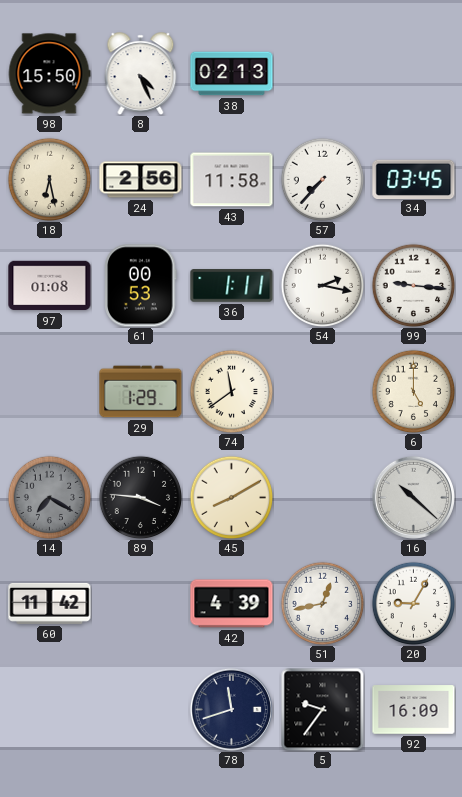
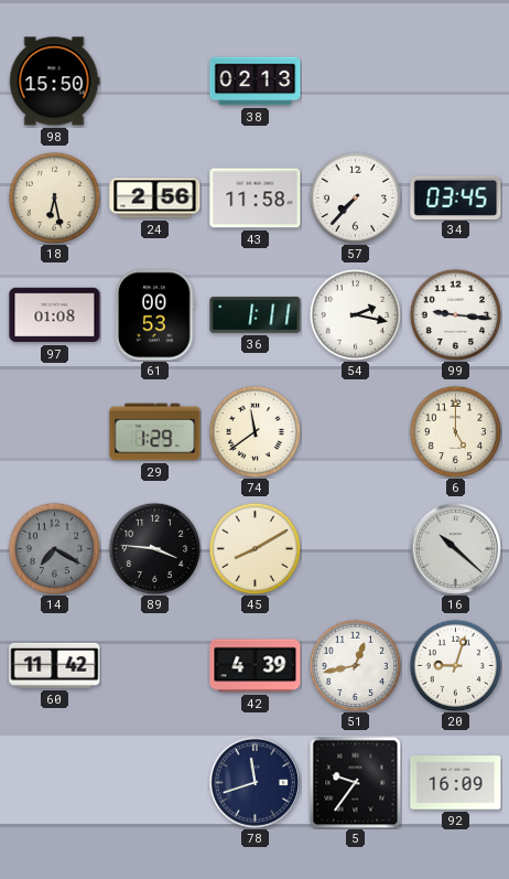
8: 4:26 -> none (141, 74)
20: 9:05 -> 9:03 (455, 665)
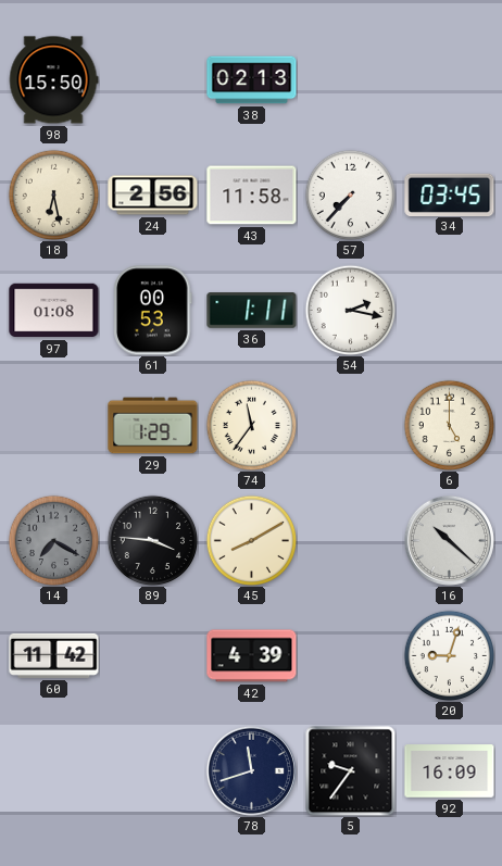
99: 9:16 -> none (455, 314)
74: 11:39 -> 11:36 (251, 425)
51: 12:43 -> none (355, 665)
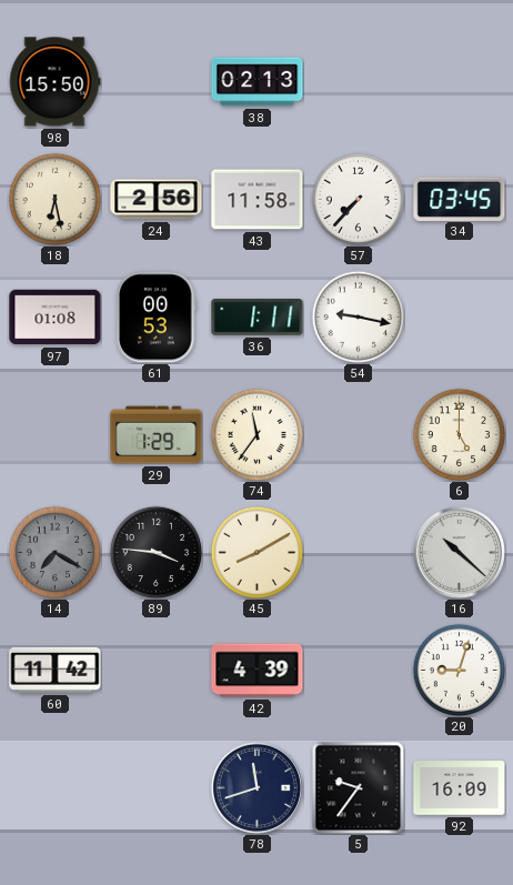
54: 2:17 -> 9:17 (358, 316)
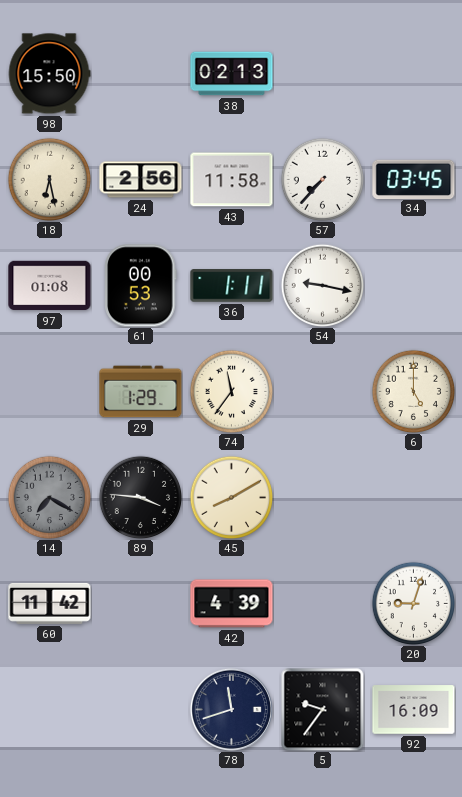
16: 10:22 -> none (459, 552)
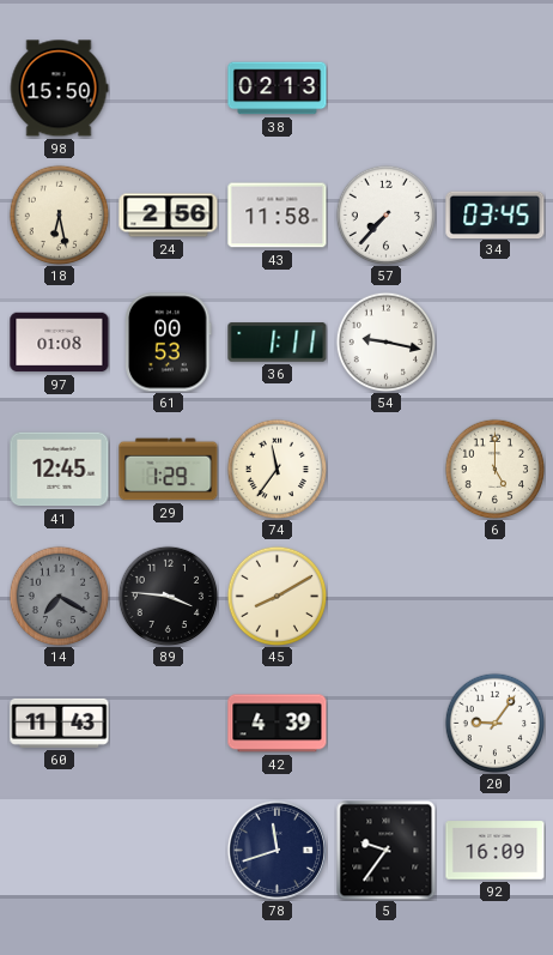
41: none -> 12:45 (60, 470)
60: 11:42 -> 11:43 (60, 723)
20: 9:03 -> 9:06 (494, 723)
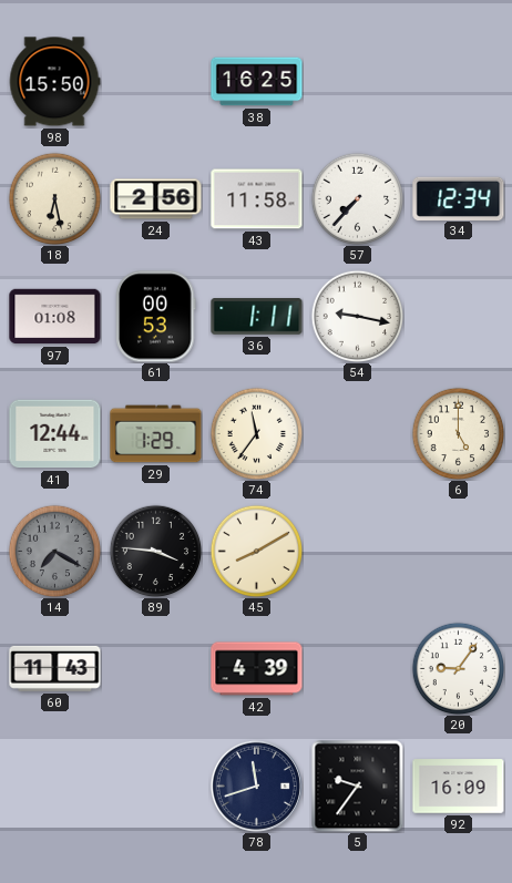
38: 02:13 -> 16:25 (257, 82)
34: 03:45 -> 12:34 (459, 198)
41: 12:45 -> 12:44 (55, 434)
